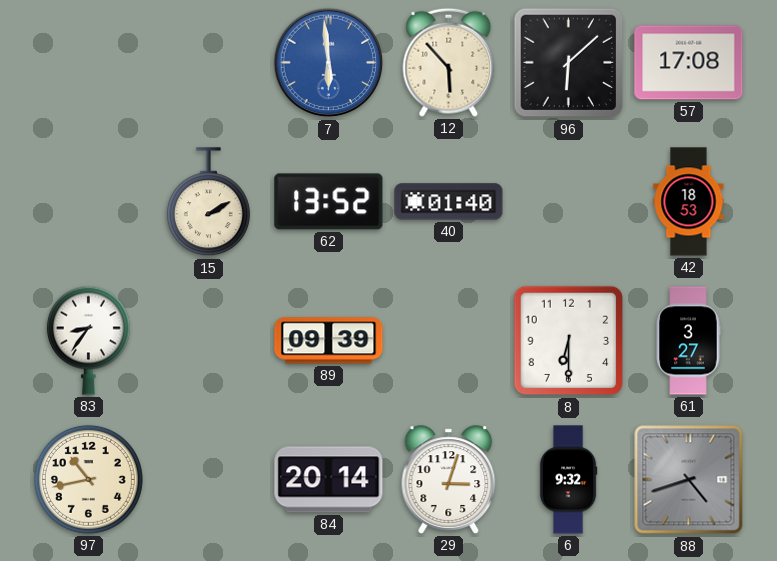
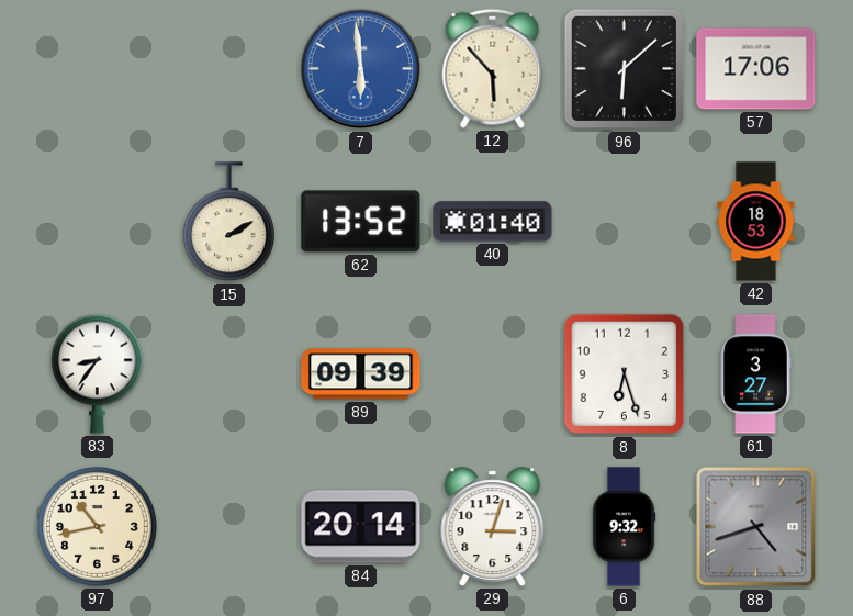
57: 17:08 -> 17:06 (756, 69)
8: 6:30 -> 6:27 (625, 374)
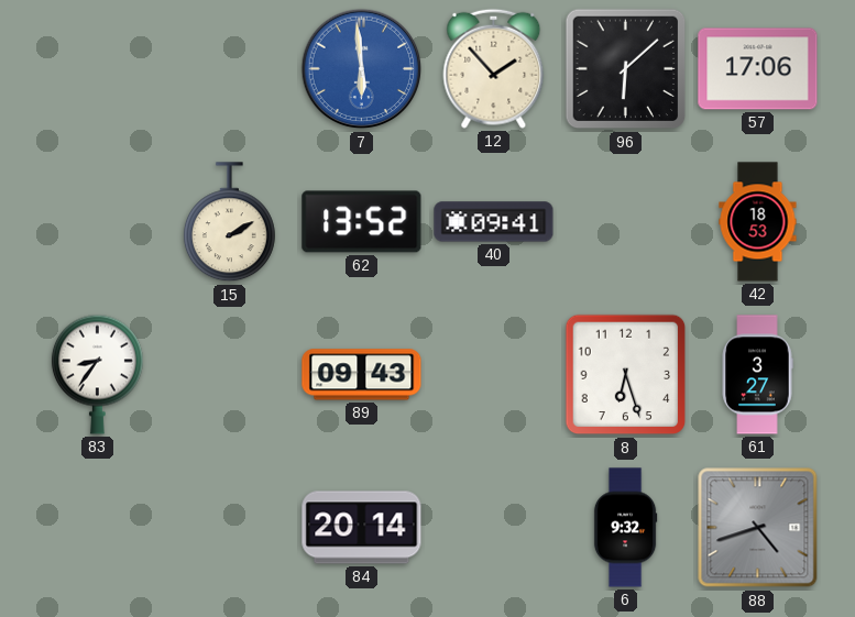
12: 5:53 -> 1:53 (494, 68)
40: 01:40 -> 09:41 (494, 222)
89: 09:39 -> 09:43 (362, 375)
97: 10:43 -> none (97, 526)
29: 3:03 -> none (493, 527)
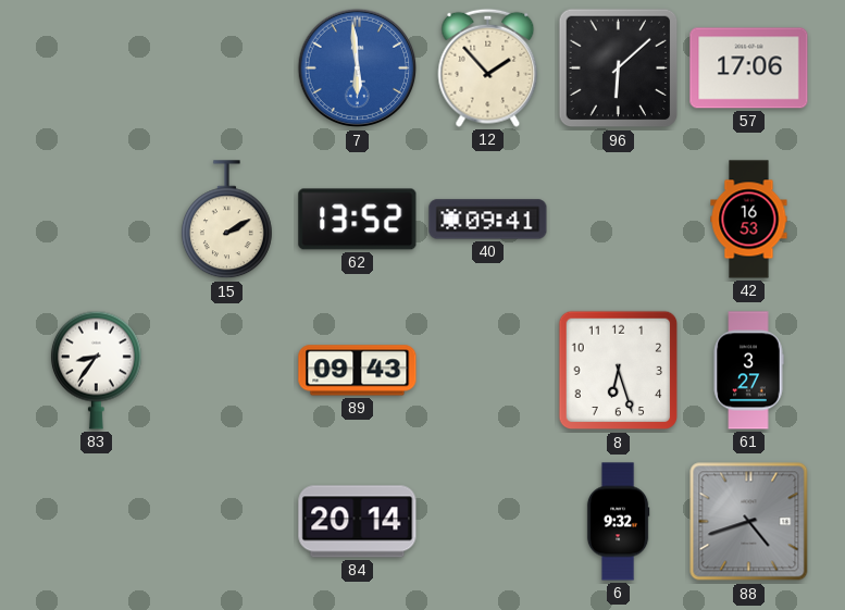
42: 18:53 -> 16:53 (749, 220)
